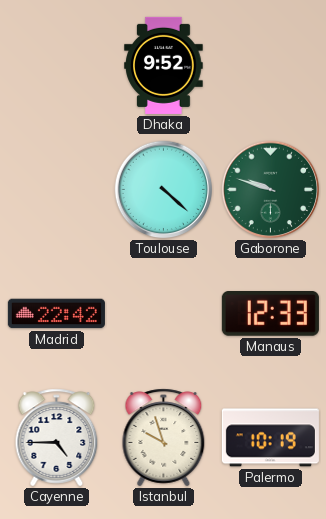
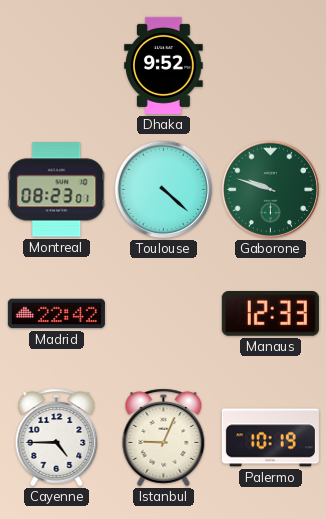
Montreal: none -> 08:23 (57, 190)
Istanbul: 9:57 -> 9:04 (164, 438)
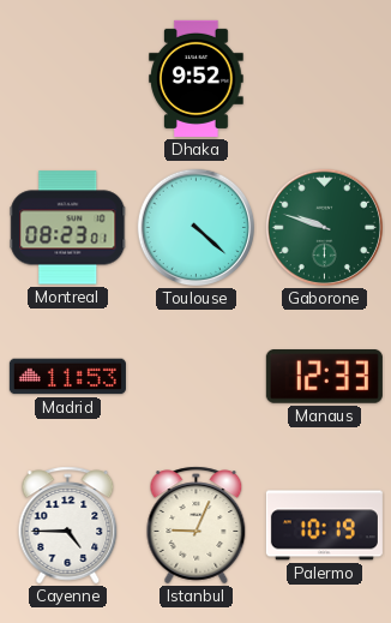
Madrid: 22:42 -> 11:53 (67, 377)
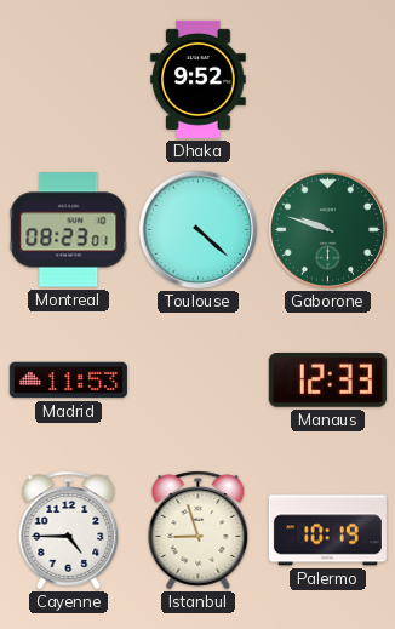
Istanbul: 9:04 -> 8:57 (199, 531)
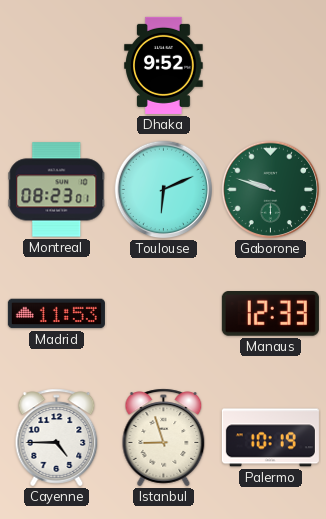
Toulouse: 4:22 -> 6:11 (164, 190)
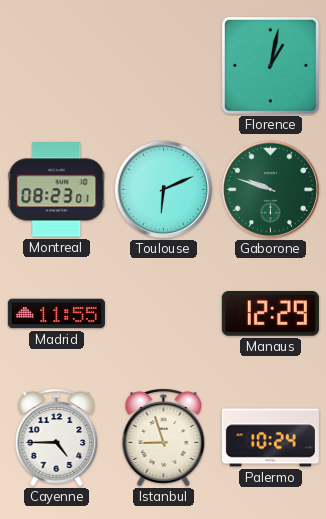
Dhaka: 9:52 -> none (164, 65)
Florence: none -> 1:02 (270, 65)
Madrid: 11:53 -> 11:55 (56, 314)
Manaus: 12:33 -> 12:29 (270, 314)
Palermo: 10:19 -> 10:24 (270, 438)
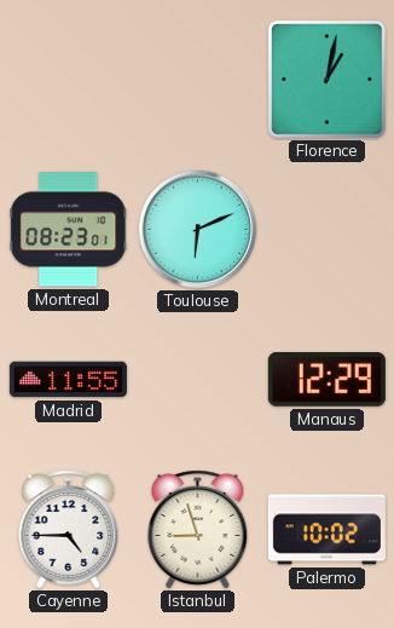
Gaborone: 9:48 -> none (271, 190)
Palermo: 10:24 -> 10:02 (326, 530)
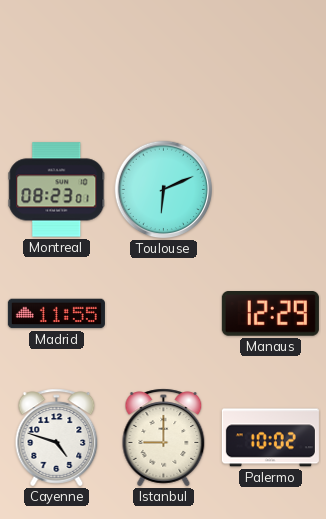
Florence: 1:02 -> none (326, 79)
Cayenne: 4:45 -> 4:48 (57, 438)
Istanbul: 8:57 -> 9:00 (164, 438)
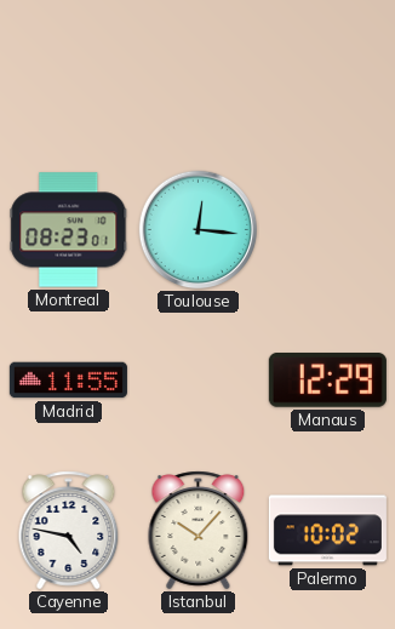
Toulouse: 6:11 -> 12:16 (199, 230)
Cayenne: 4:48 -> 4:47 (69, 531)
Istanbul: 9:00 -> 10:07 (199, 531)
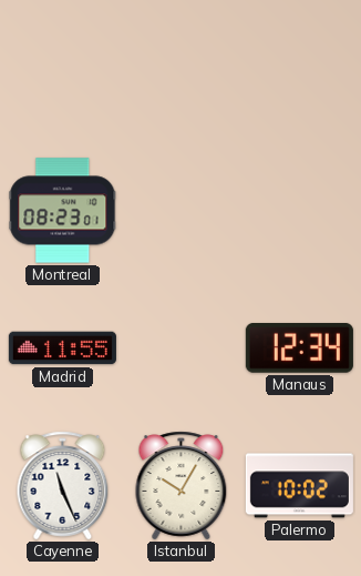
Toulouse: 12:16 -> none (199, 230)
Manaus: 12:29 -> 12:34 (299, 348)
Cayenne: 4:47 -> 11:26 (63, 486)
Istanbul: 10:07 -> 10:05 (182, 486)
